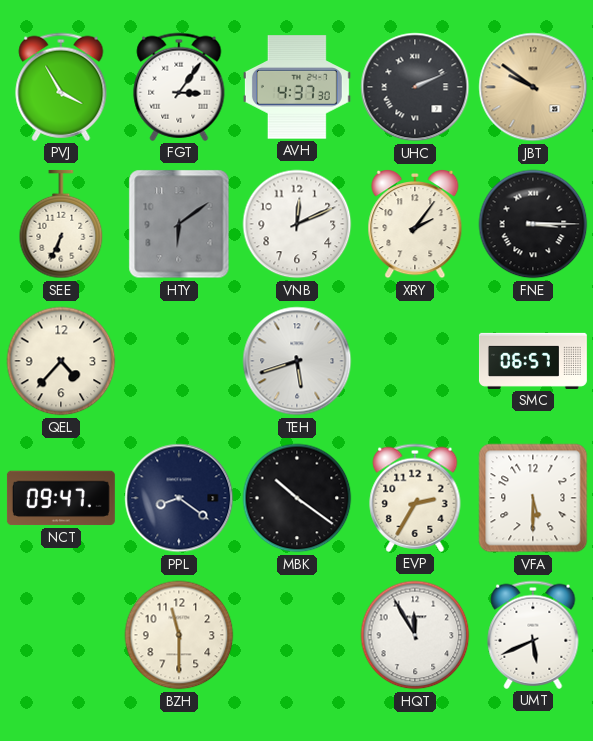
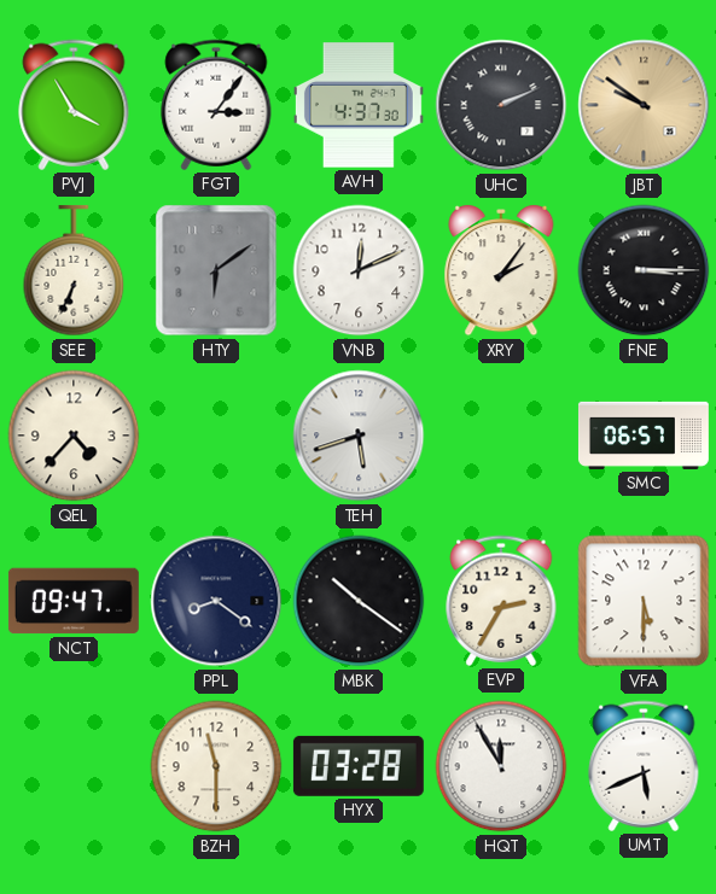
HYX: none -> 03:28 (359, 766)
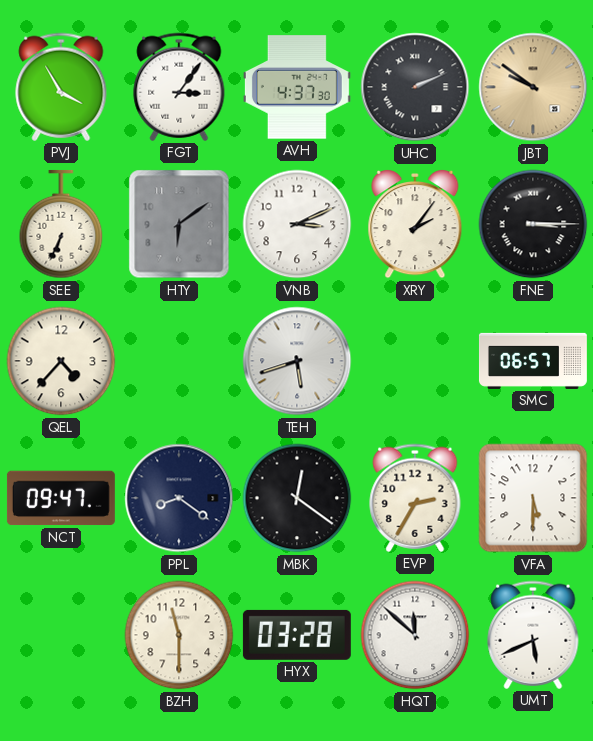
VNB: 12:11 -> 3:11 (297, 224)
MBK: 10:21 -> 12:21 (297, 498)
HQT: 11:55 -> 11:52 (415, 635)
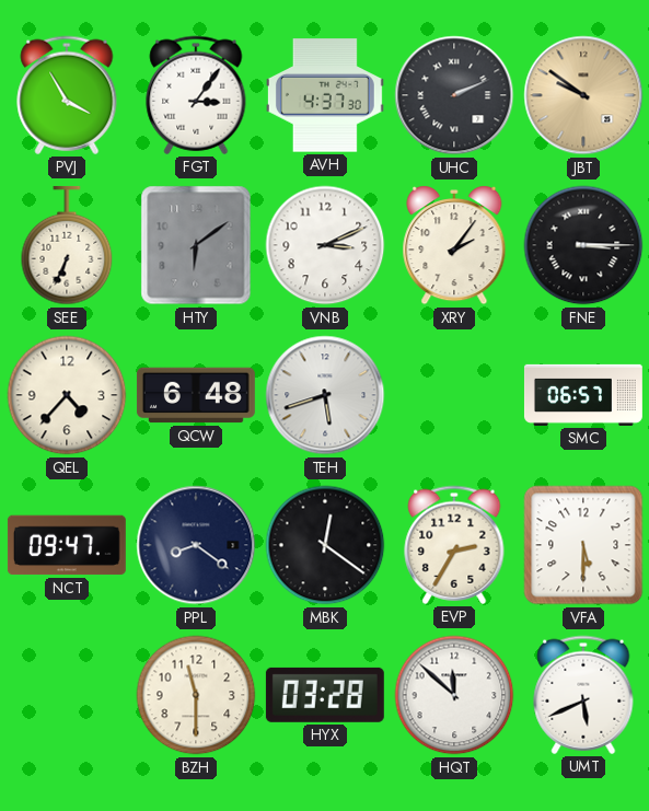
QCW: none -> 6:48 (196, 395)
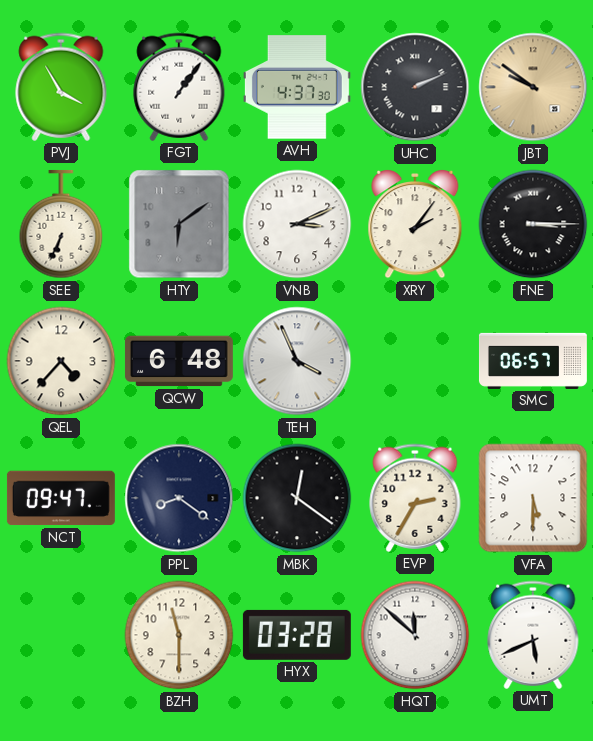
FGT: 3:06 -> 1:06 (179, 87)
TEH: 5:42 -> 3:56 (297, 361)
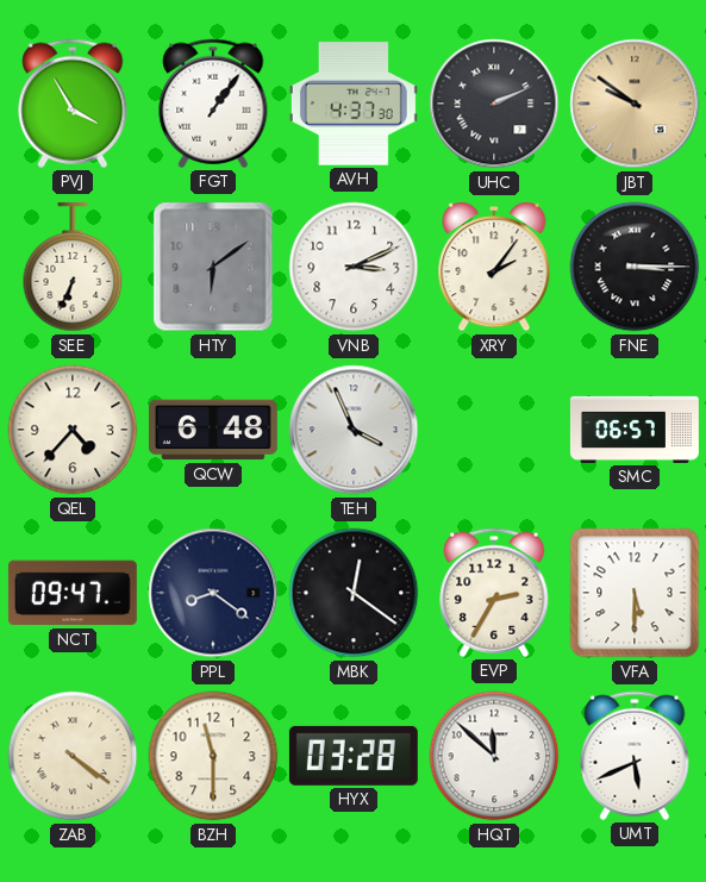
ZAB: none -> 4:21 (73, 756)
